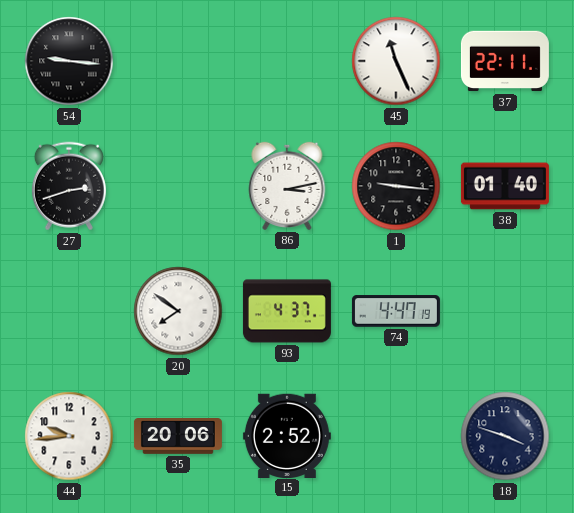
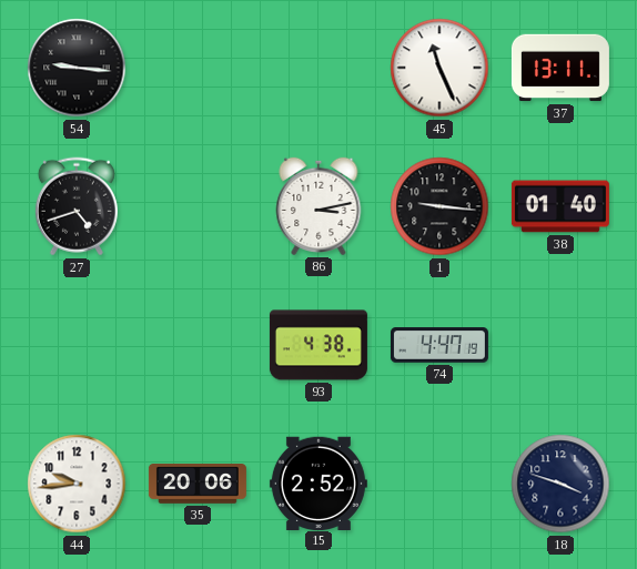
37: 22:11 -> 13:11 (560, 68)
27: 2:42 -> 4:42 (77, 206)
20: 7:51 -> none (178, 311)
93: 4:37 -> 4:38 (318, 345)
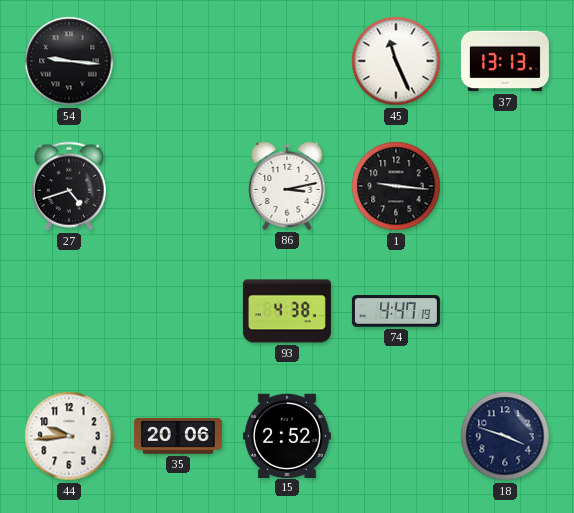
37: 13:11 -> 13:13 (505, 61)
38: 01:40 -> none (560, 206)
